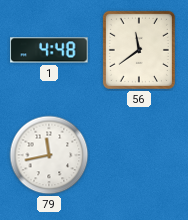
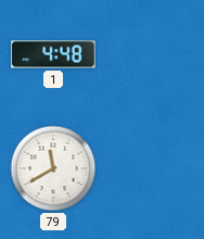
56: 11:39 -> none (139, 50)
79: 11:43 -> 11:40 (53, 168)
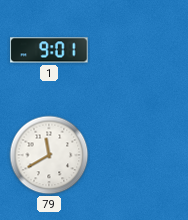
1: 4:48 -> 9:01 (49, 50)
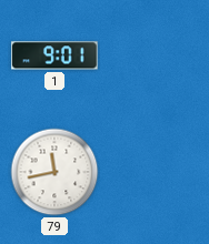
79: 11:40 -> 11:43 (54, 172)
